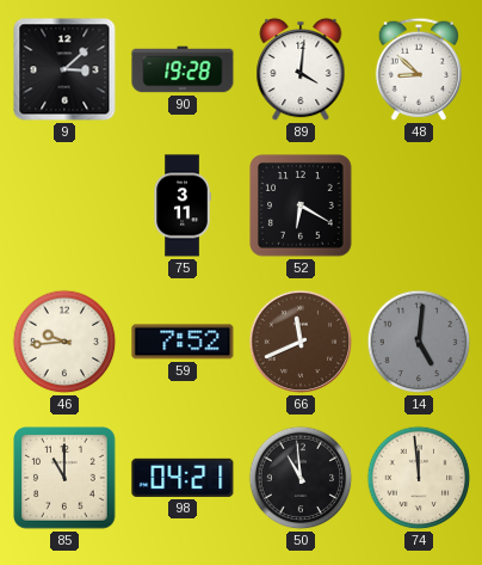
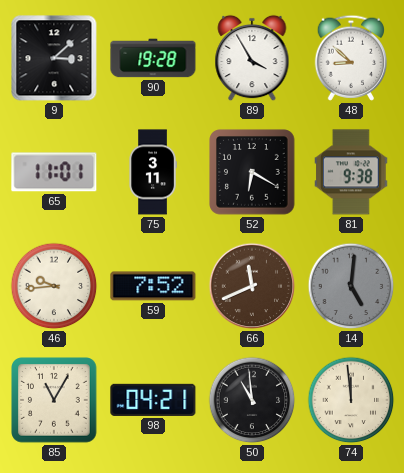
89: 4:01 -> 3:55 (252, 58)
65: none -> 11:01 (54, 172)
81: none -> 9:38 (352, 172)
85: 11:00 -> 11:05 (54, 400)
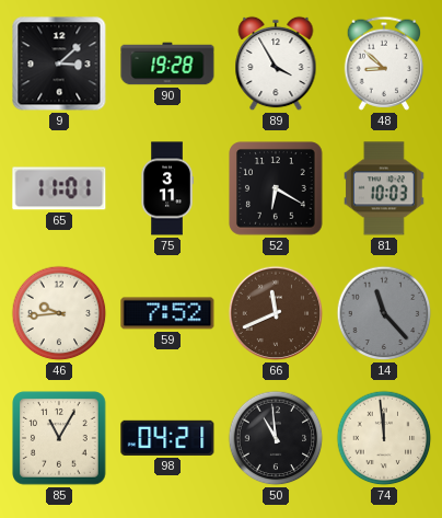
81: 9:38 -> 10:03 (385, 188)
14: 5:01 -> 11:23 (384, 313)
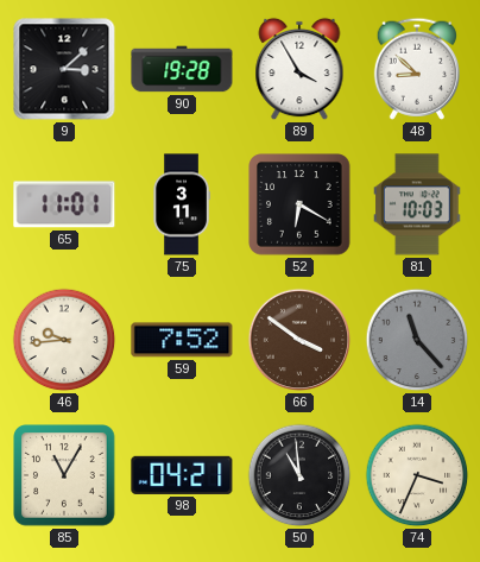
66: 11:41 -> 3:51 (299, 340)
74: 11:59 -> 3:34 (417, 475)
